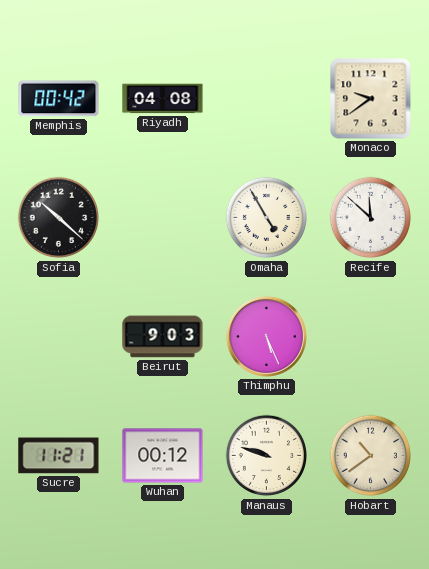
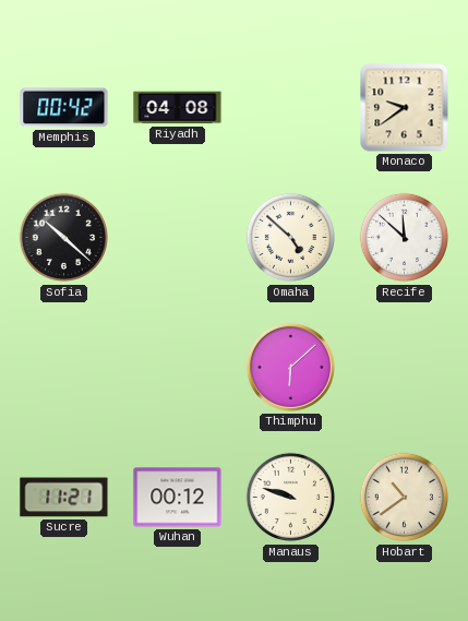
Omaha: 4:55 -> 4:52 (291, 238)
Beirut: 9:03 -> none (163, 337)
Thimphu: 5:26 -> 6:08 (290, 367)
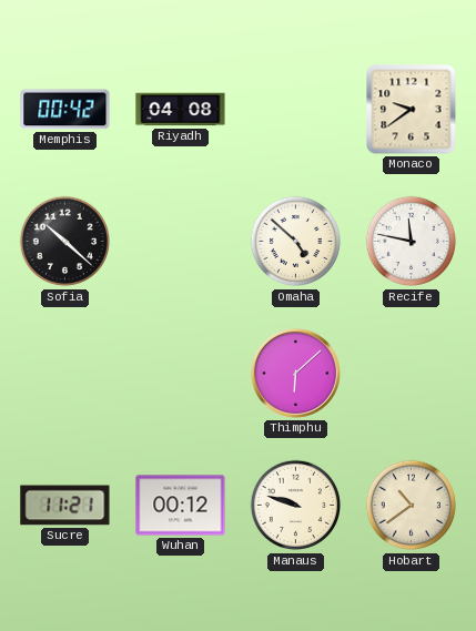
Recife: 11:52 -> 11:47 (412, 242)
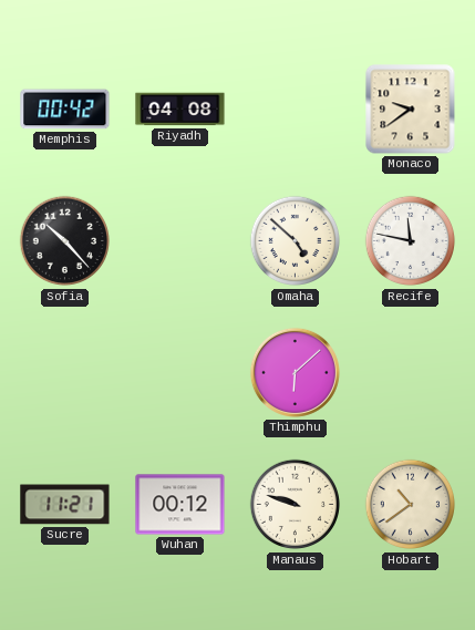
Sofia: 10:22 -> 10:23 (65, 241)
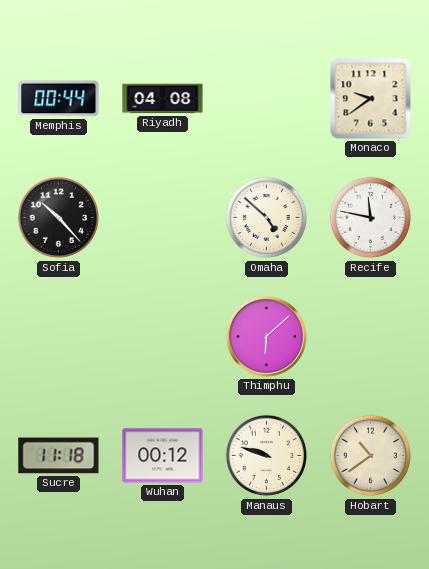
Memphis: 00:42 -> 00:44 (59, 99)
Sucre: 11:21 -> 11:18 (59, 456)
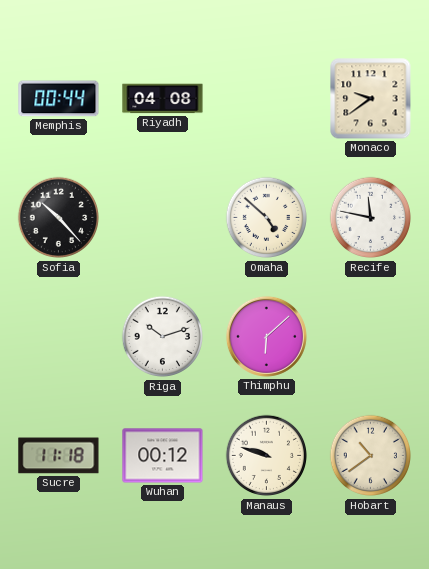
Riga: none -> 10:12 (163, 337)
